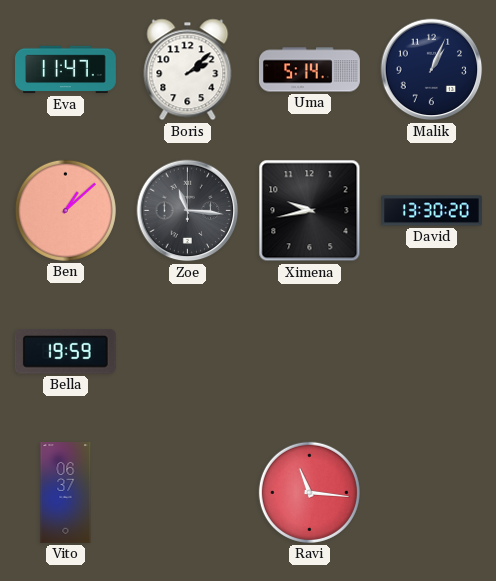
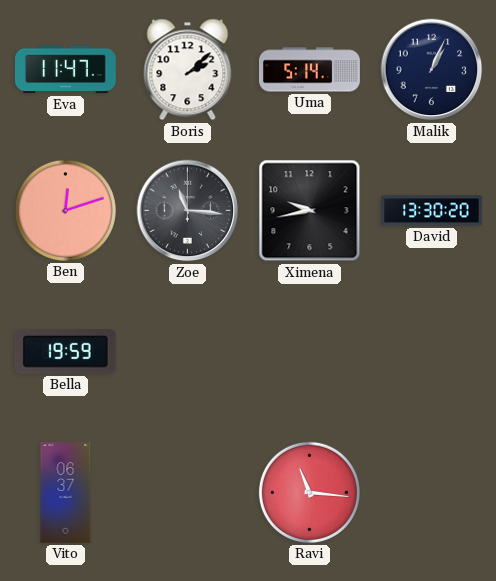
Ben: 1:08 -> 12:12 (65, 210)
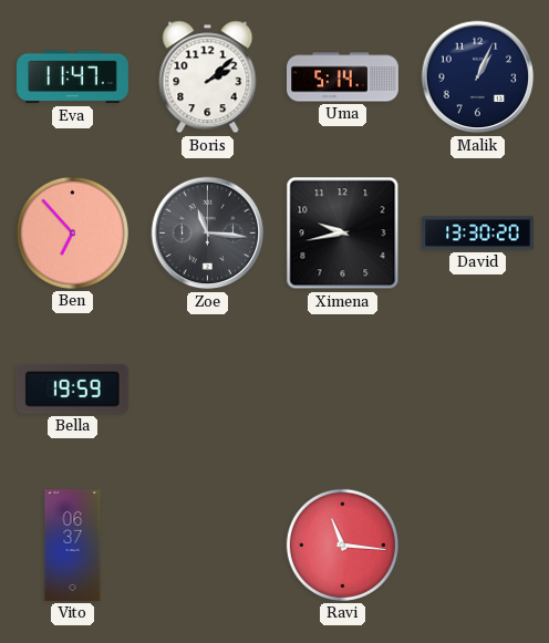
Ben: 12:12 -> 6:53 (72, 232)
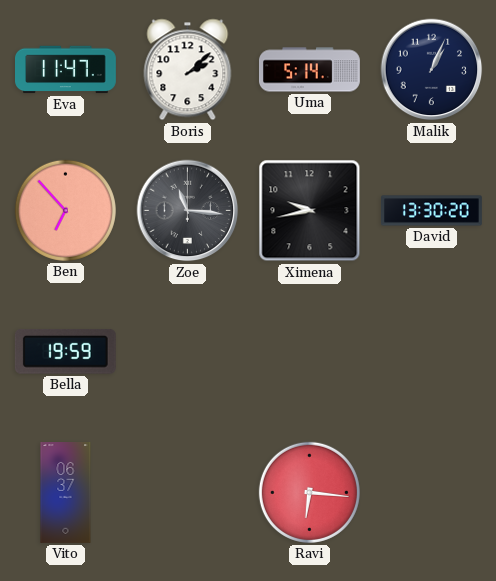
Ravi: 11:16 -> 6:16 (309, 492)
